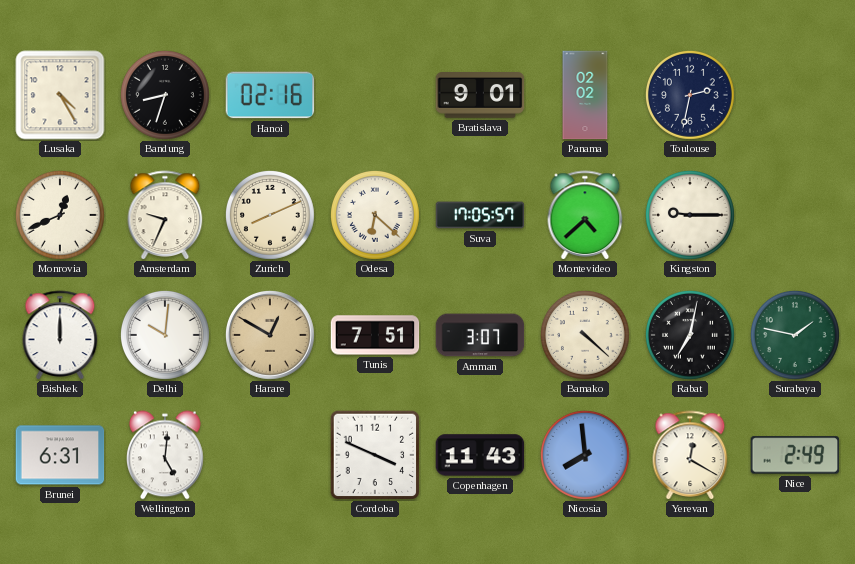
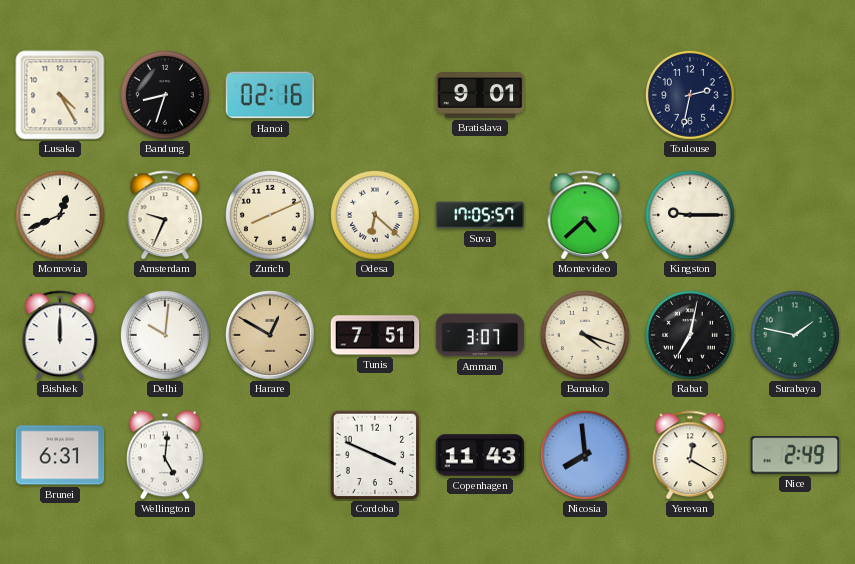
Panama: 02:02 -> none (585, 95)
Bamako: 4:22 -> 4:18 (585, 335)
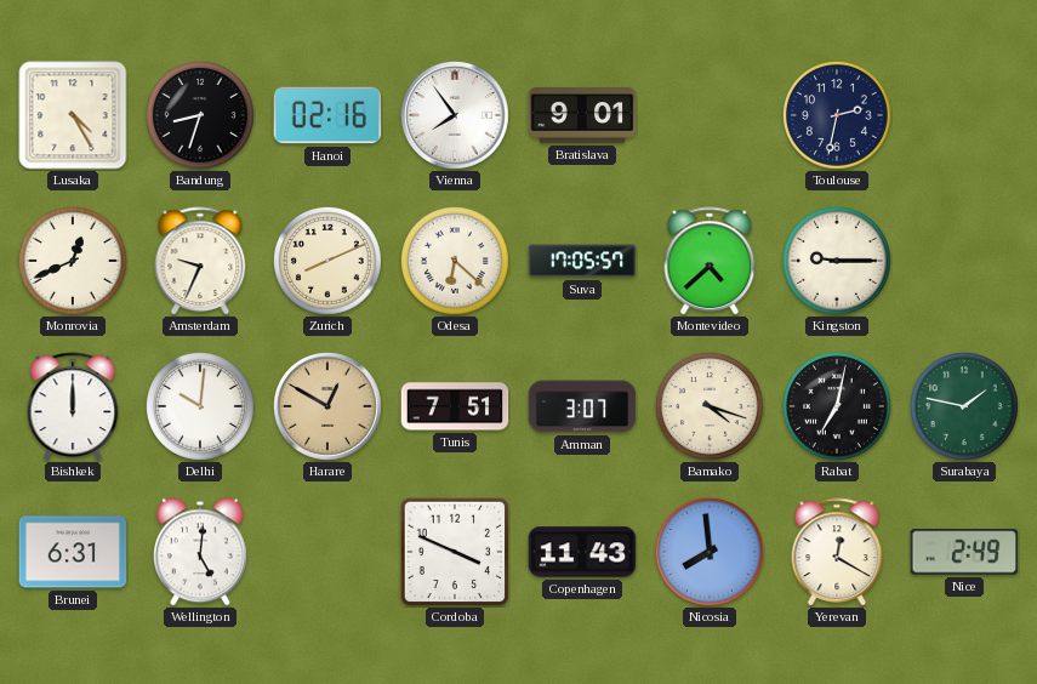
Vienna: none -> 7:54 (455, 115)
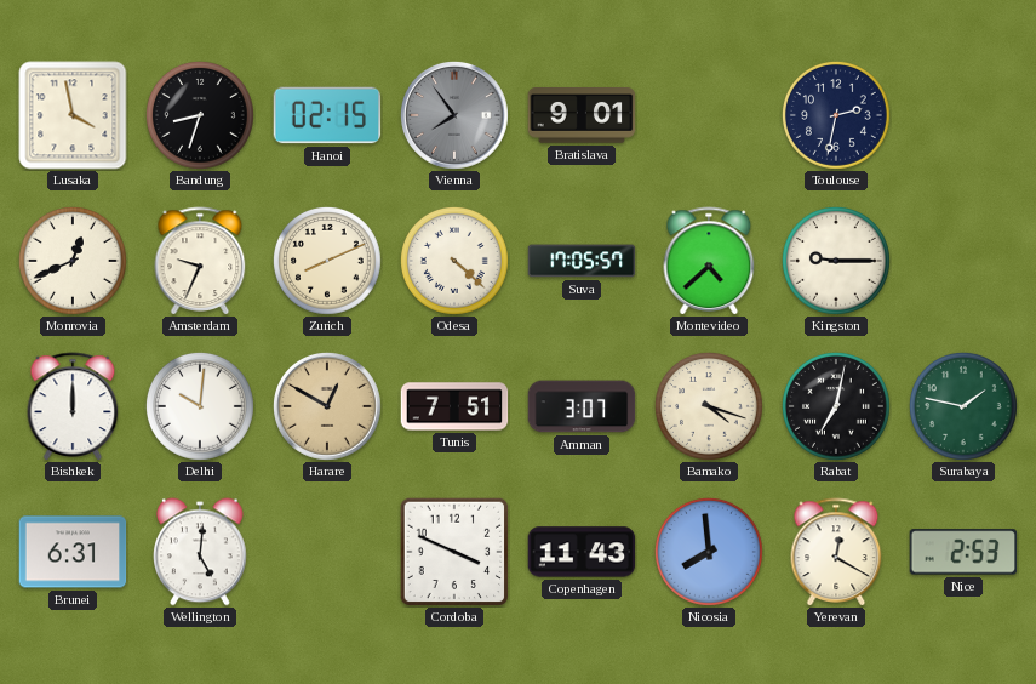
Lusaka: 4:25 -> 3:58 (73, 115)
Hanoi: 02:16 -> 02:15 (327, 115)
Vienna dial: white -> grey (454, 115)
Odesa: 6:22 -> 4:22 (454, 261)
Nice: 2:49 -> 2:53 (963, 552)
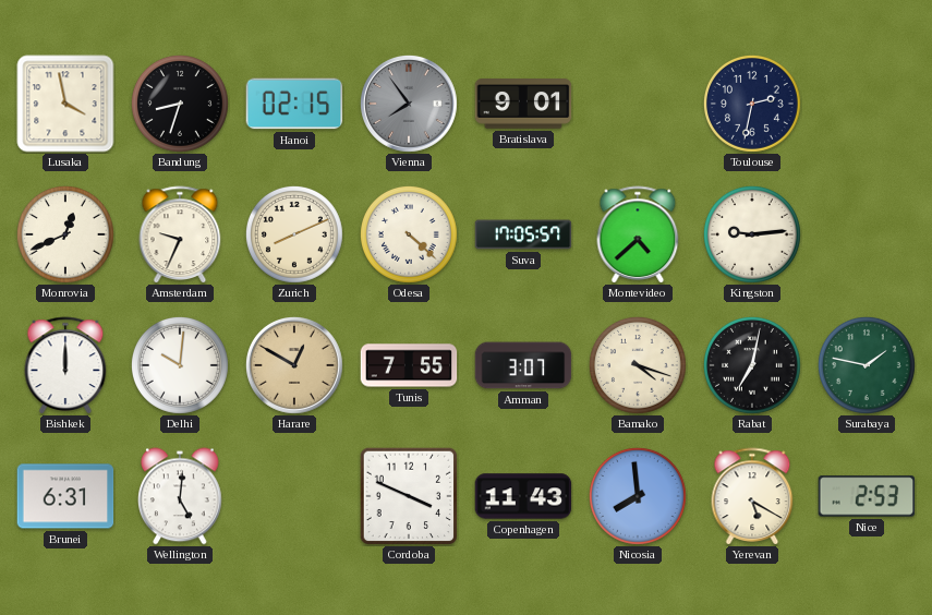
Kingston: 9:15 -> 9:14 (752, 234)
Tunis: 7:51 -> 7:55 (409, 365)
Yerevan: 12:20 -> 5:20 (752, 496)
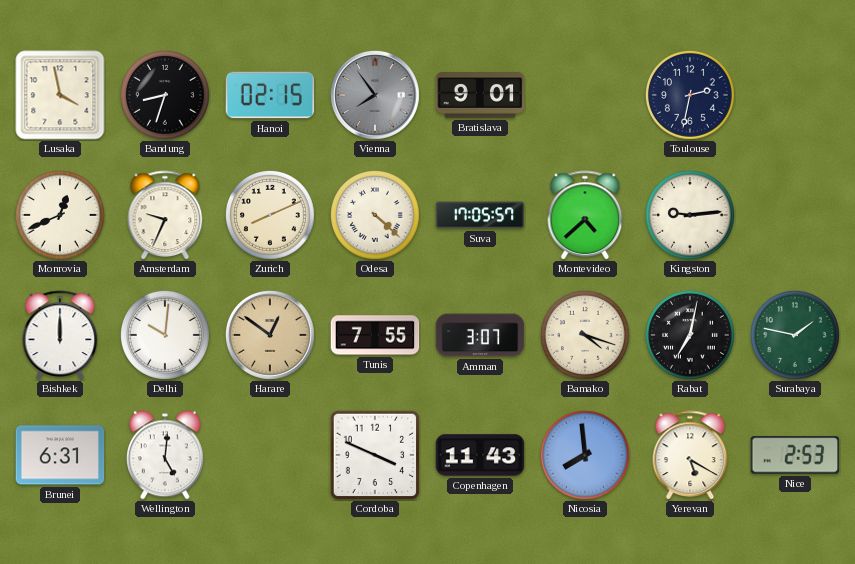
Harare: 12:50 -> 12:51 (270, 335)
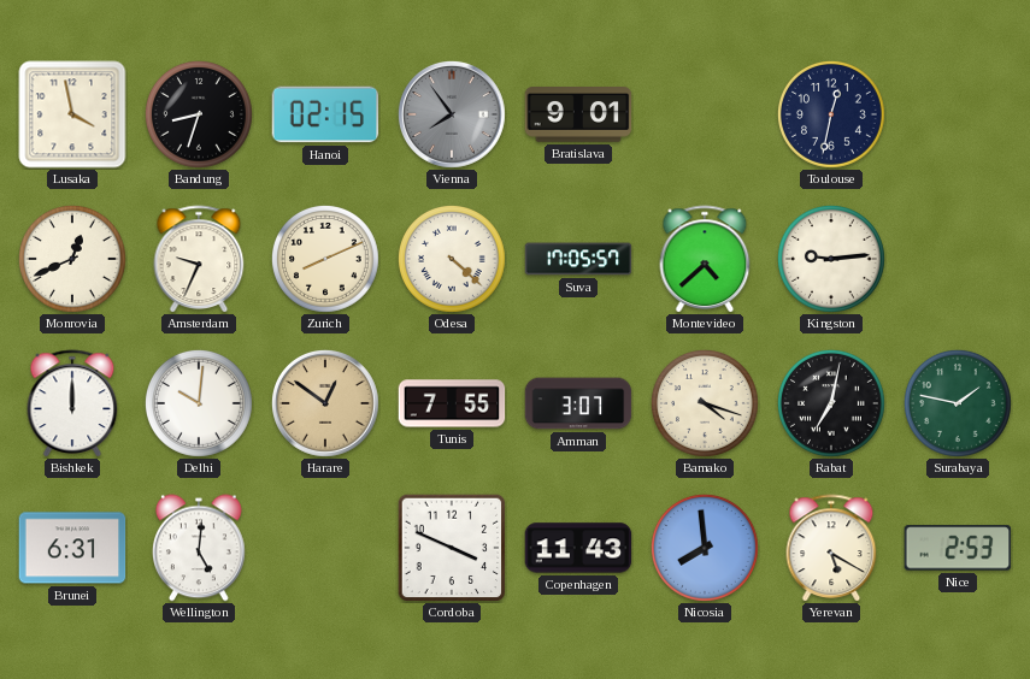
Toulouse: 2:32 -> 12:32 (831, 114)
